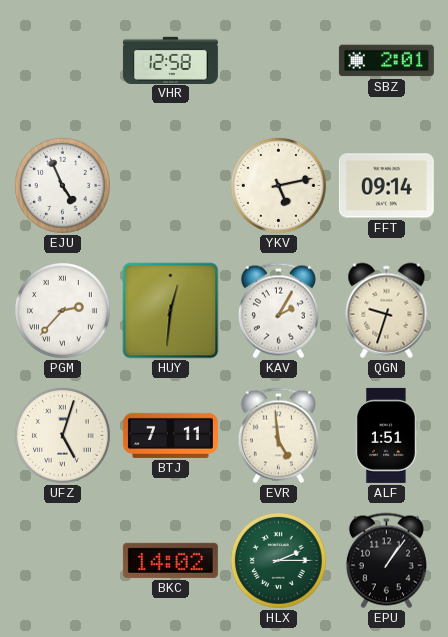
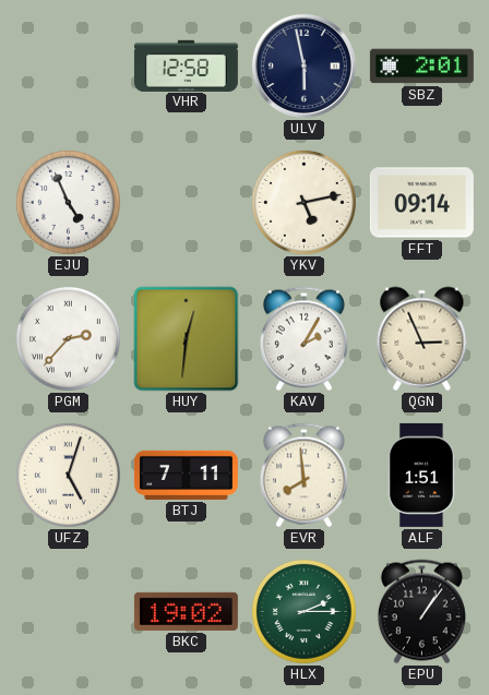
ULV: none -> 5:58 (303, 65)
QGN: 9:33 -> 2:56 (422, 339)
EVR: 4:59 -> 7:59 (303, 476)
BKC: 14:02 -> 19:02 (186, 611)
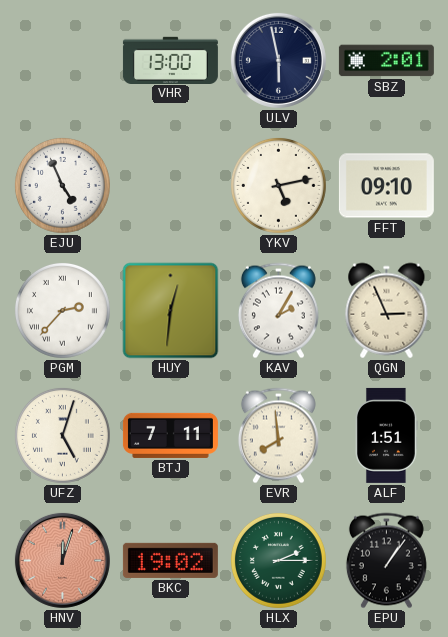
VHR: 12:58 -> 13:00 (170, 60)
FFT: 09:14 -> 09:10 (386, 186)
HNV: none -> 12:03 (62, 560)
